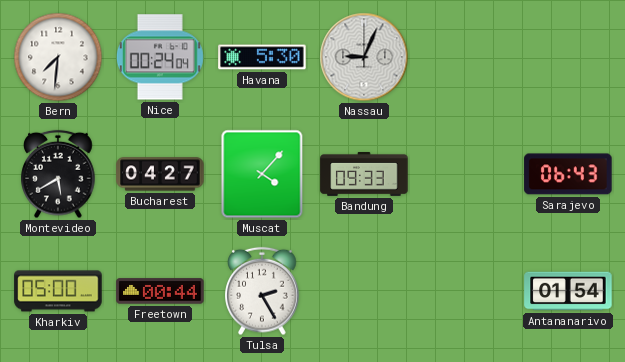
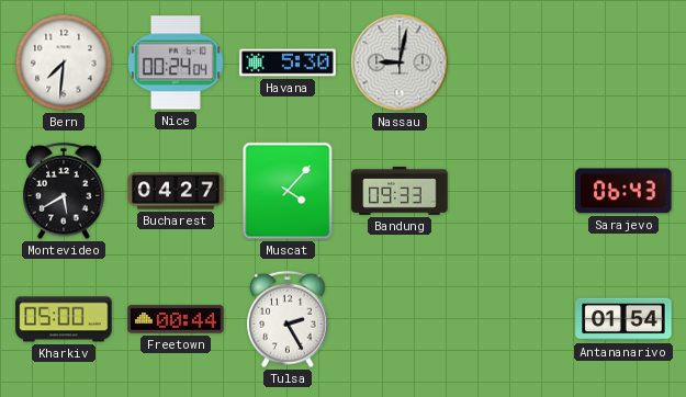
Nassau: 9:04 -> 9:02 (400, 63)
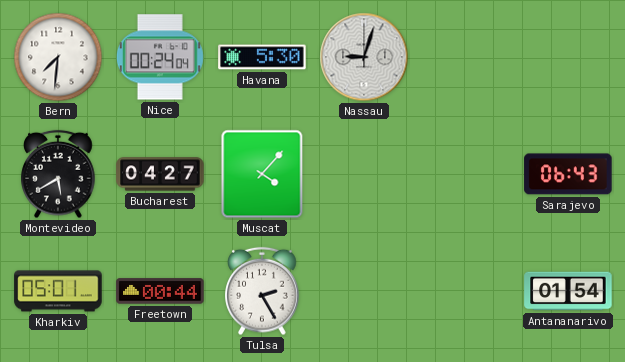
Nassau: 9:02 -> 9:03 (364, 57)
Bandung: 09:33 -> none (400, 191)
Kharkiv: 05:00 -> 05:01 (58, 291)
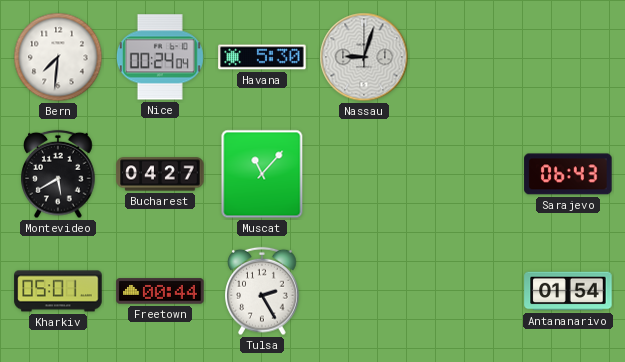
Muscat: 4:07 -> 11:07 (262, 174)
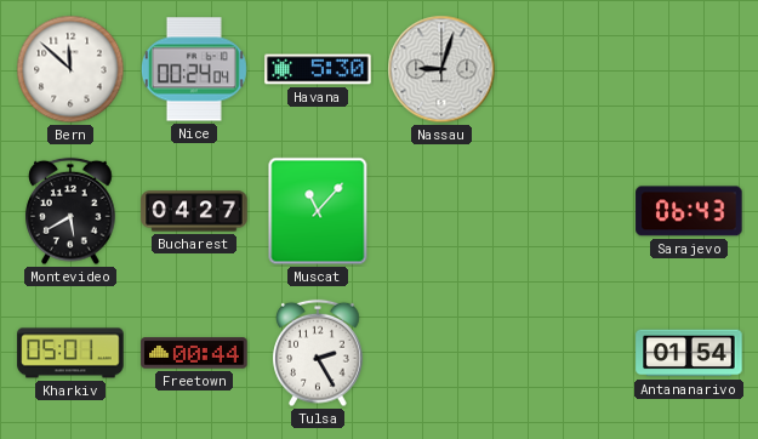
Bern: 7:31 -> 11:52 (70, 69)
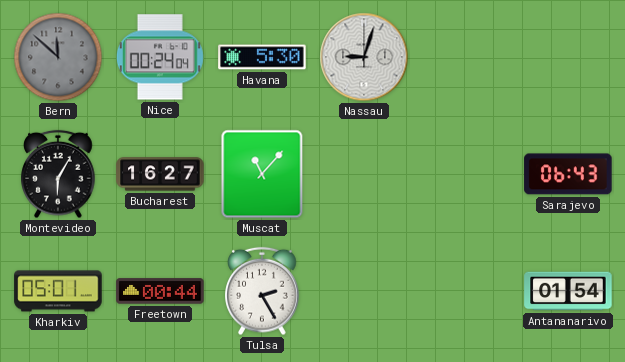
Bern dial: white -> grey (58, 57)
Montevideo: 5:40 -> 6:05 (58, 174)
Bucharest: 04:27 -> 16:27 (160, 174)
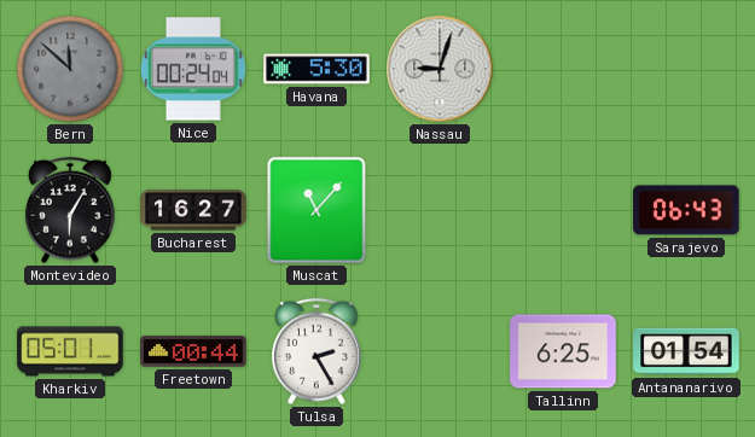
Tallinn: none -> 6:25 (563, 351)
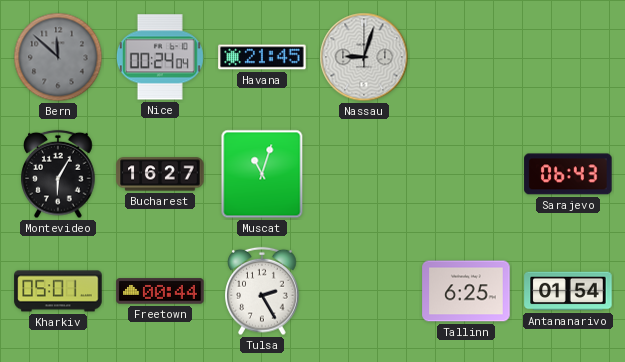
Havana: 5:30 -> 21:45 (262, 57)
Muscat: 11:07 -> 11:03 (262, 174)
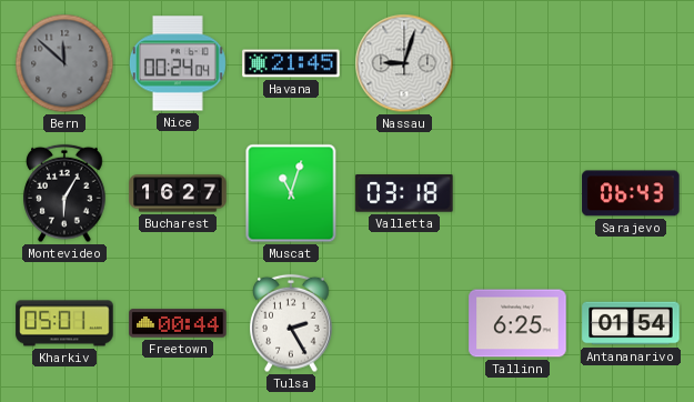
Valletta: none -> 03:18 (404, 193)
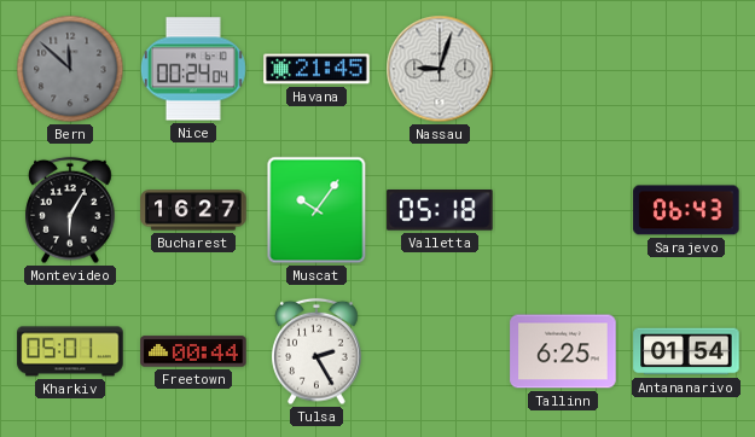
Muscat: 11:03 -> 10:06 (316, 210)
Valletta: 03:18 -> 05:18 (440, 210)
